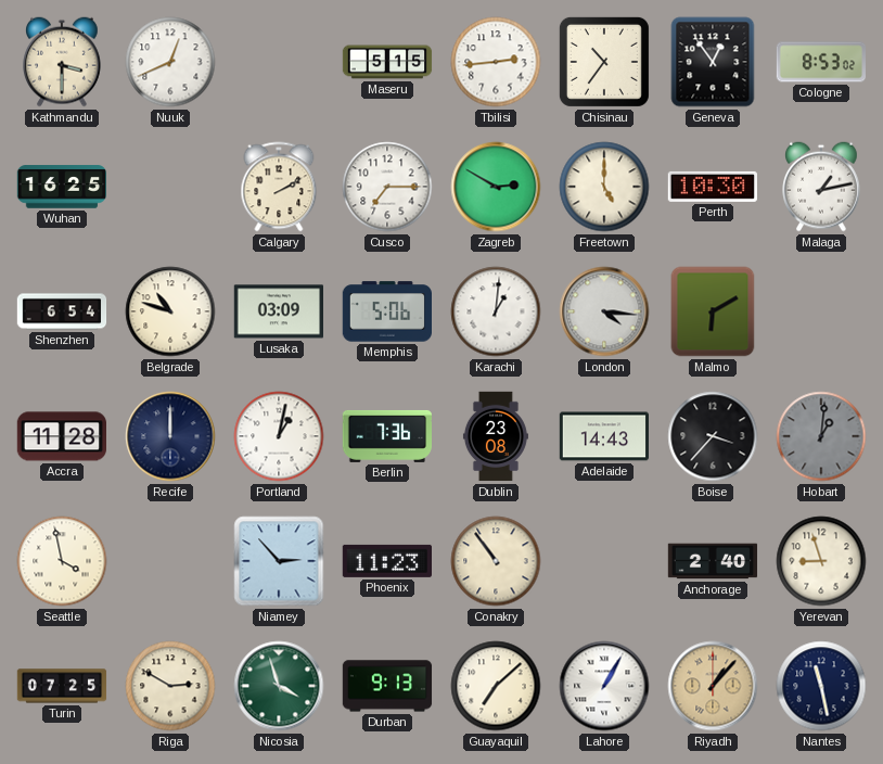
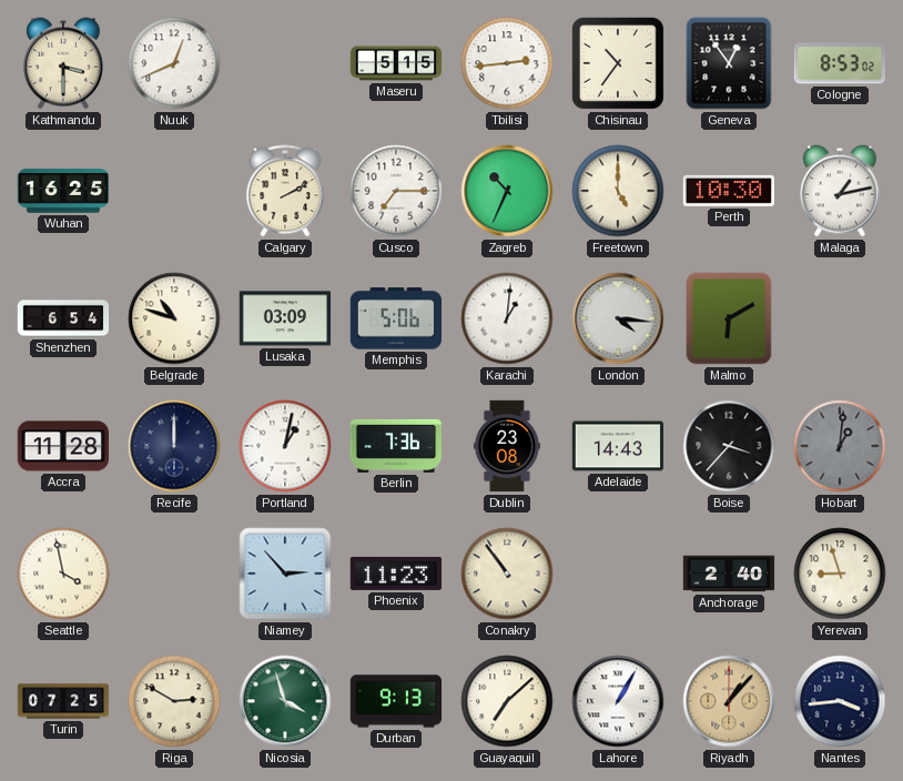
Zagreb: 2:50 -> 10:34 (507, 191)
Nantes: 11:28 -> 3:44 (840, 701)
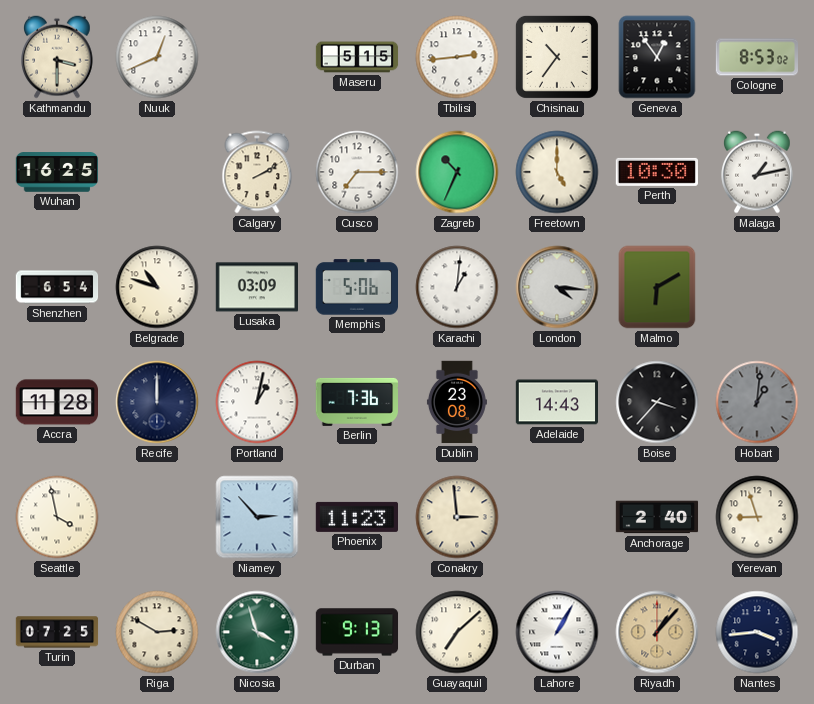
Conakry: 10:54 -> 2:59 (457, 517)
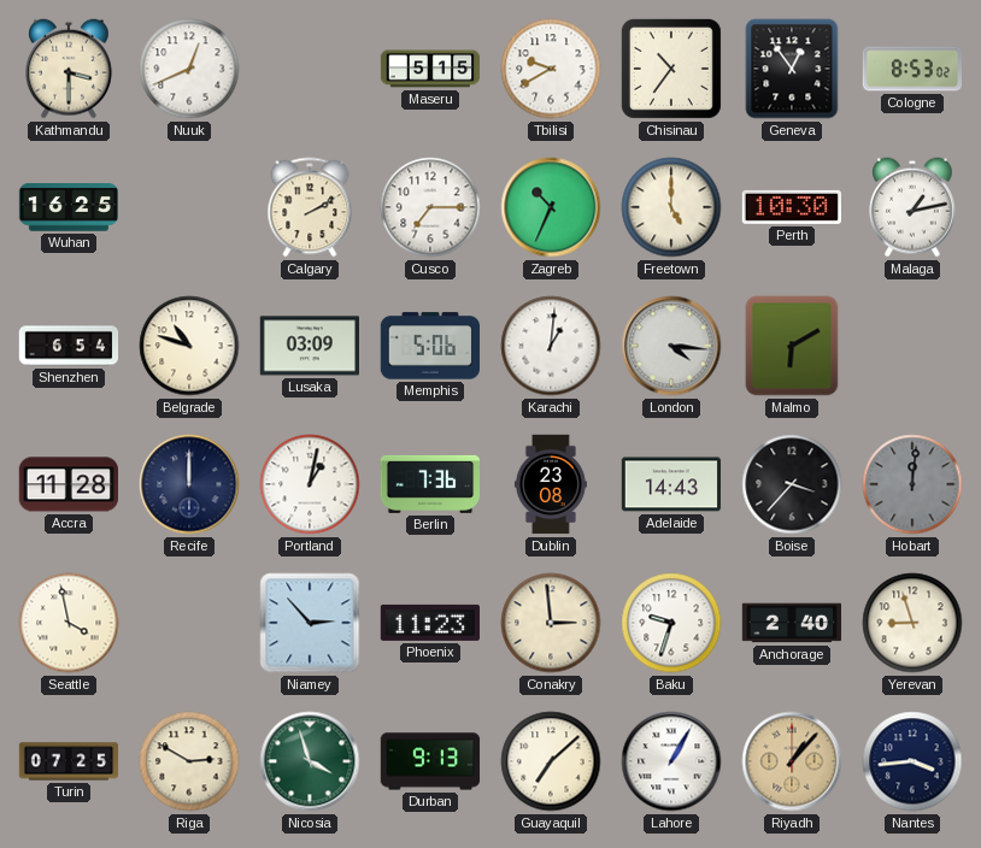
Tbilisi: 2:44 -> 9:40 (551, 69)
Hobart: 1:01 -> 12:01 (912, 484)
Baku: none -> 9:33 (671, 623)
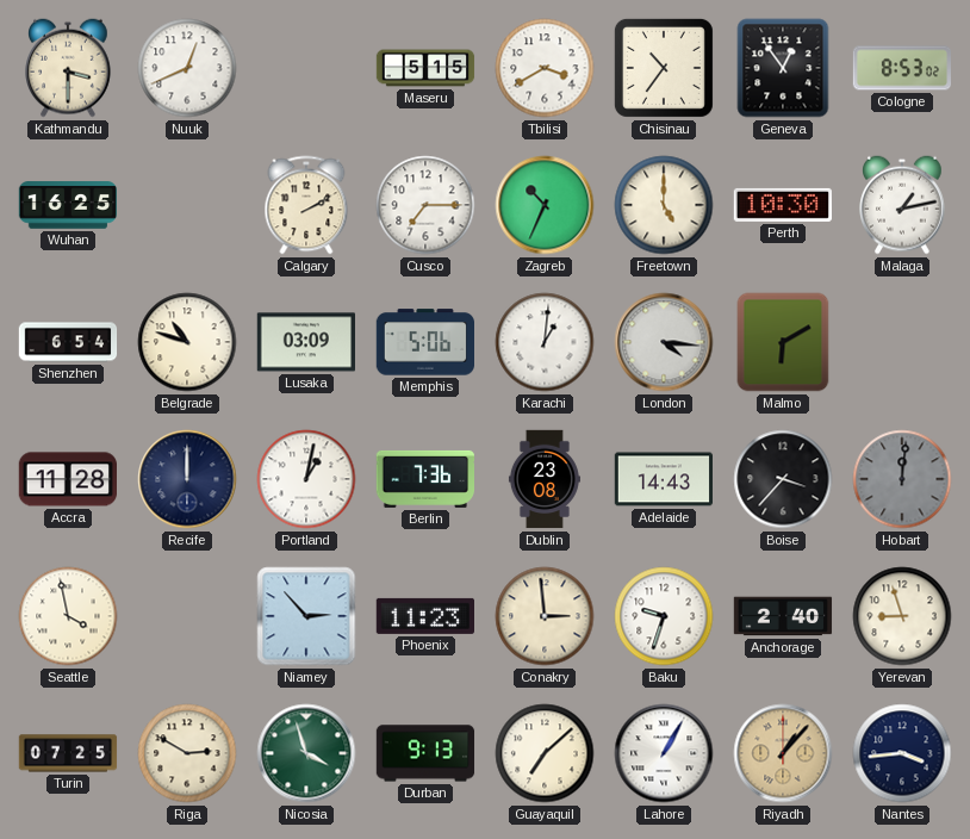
Tbilisi: 9:40 -> 3:40 (545, 68)
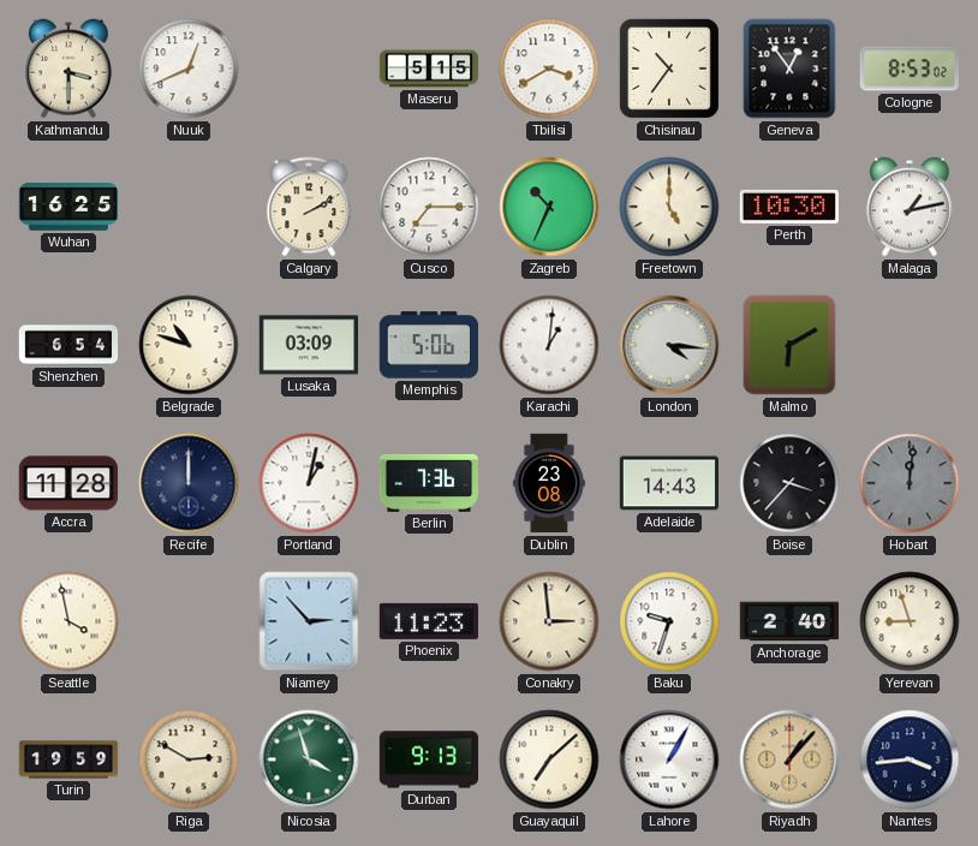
Turin: 07:25 -> 19:59 (68, 759)
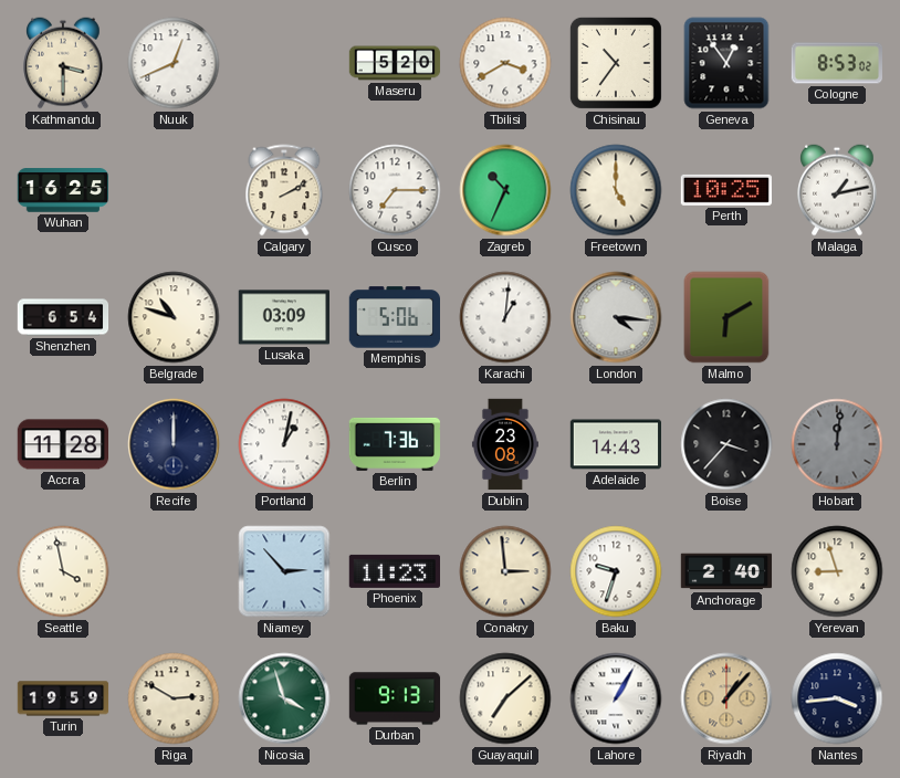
Maseru: 5:15 -> 5:20 (395, 63)
Perth: 10:30 -> 10:25 (725, 190)
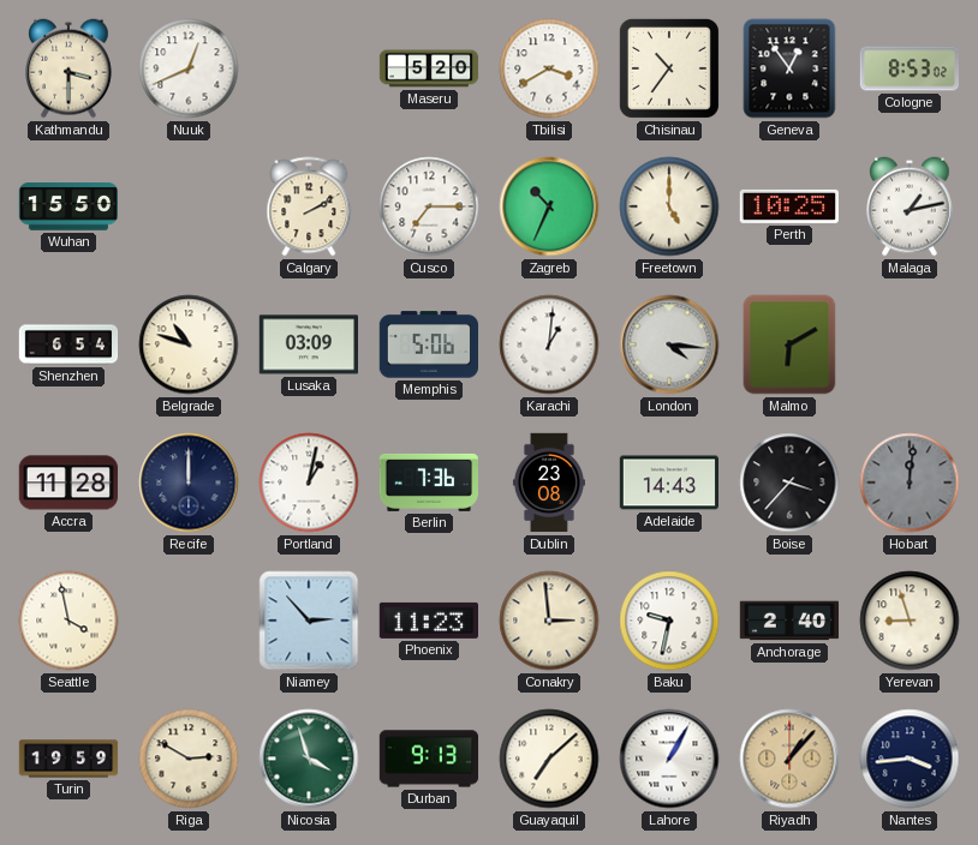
Wuhan: 16:25 -> 15:50 (68, 206)
Baku: 9:33 -> 9:32 (669, 621)
